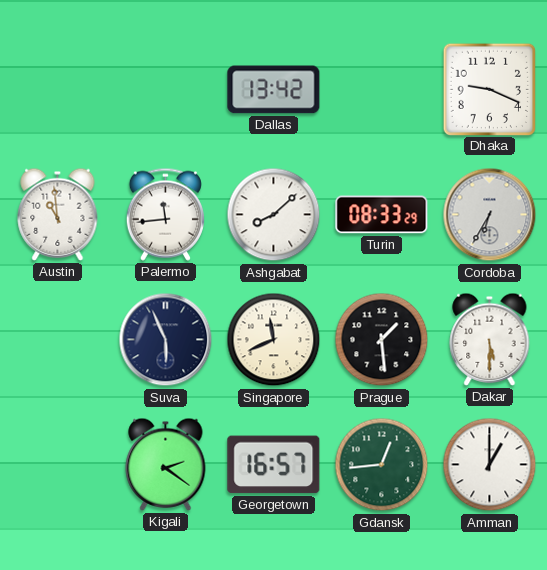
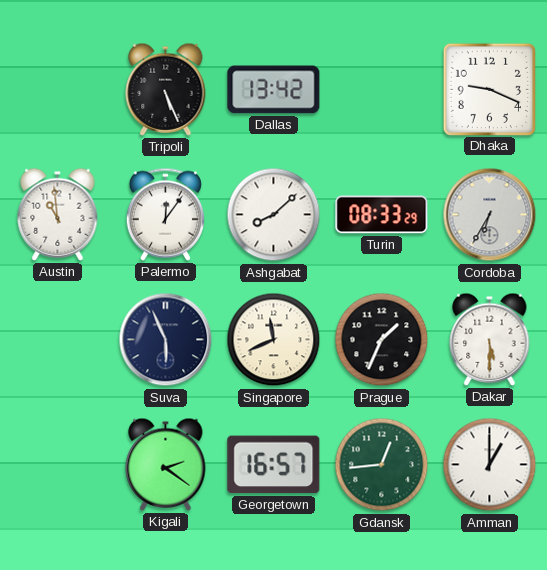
Tripoli: none -> 5:26 (166, 89)
Palermo: 11:44 -> 12:06 (165, 214)
Prague: 1:29 -> 1:34 (382, 340)
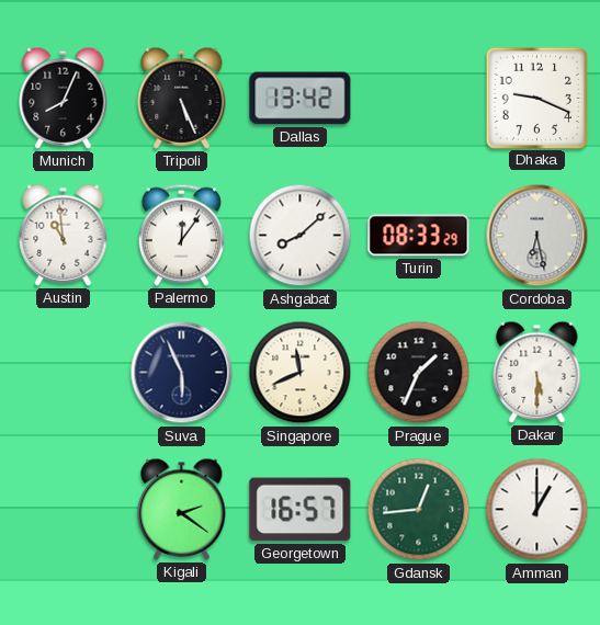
Munich: none -> 8:04 (64, 98)
Cordoba: 6:35 -> 6:28 (537, 236)
